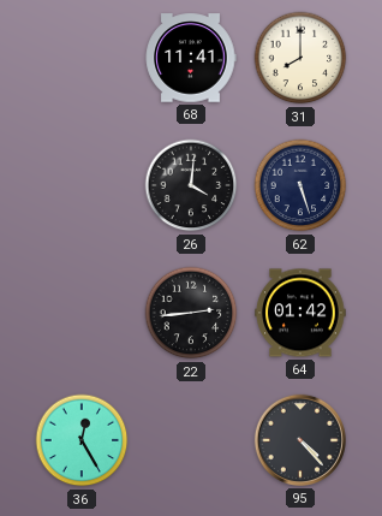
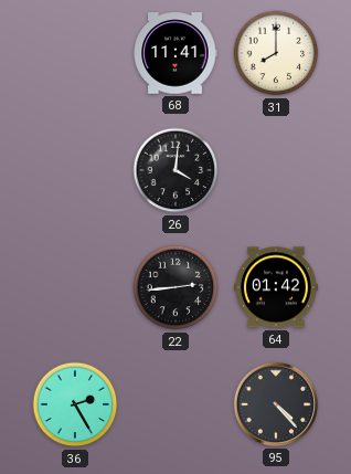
62: 5:27 -> none (300, 185)
36: 12:25 -> 2:25 (75, 404)
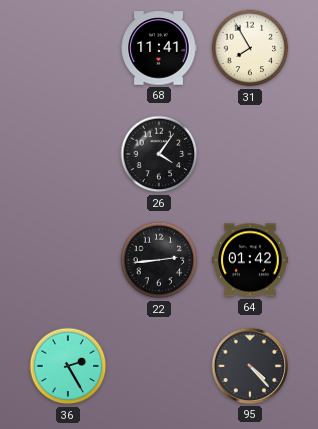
31: 8:00 -> 7:55 (250, 48)
26: 4:01 -> 4:06 (159, 154)
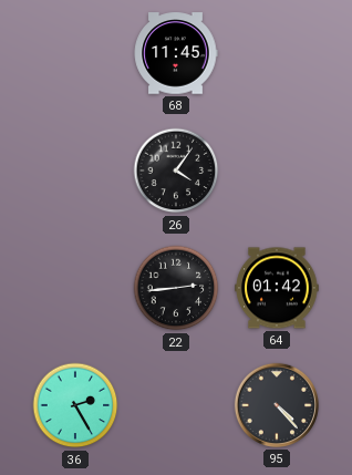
68: 11:41 -> 11:45 (176, 53)
31: 7:55 -> none (250, 48)
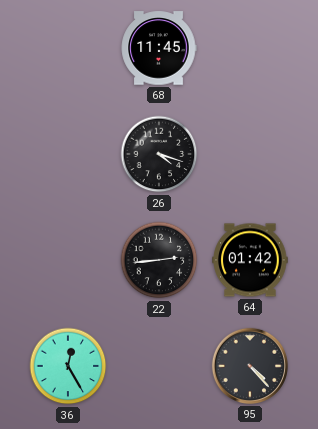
26: 4:06 -> 4:18 (159, 154)
36: 2:25 -> 12:25 (68, 366)
